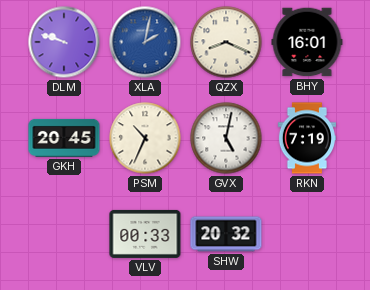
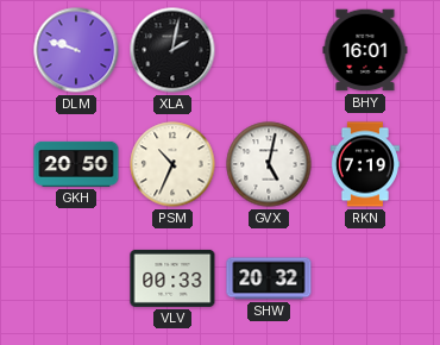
XLA dial: blue -> black (172, 50)
QZX: 8:19 -> none (226, 42)
GKH: 20:45 -> 20:50 (76, 164)
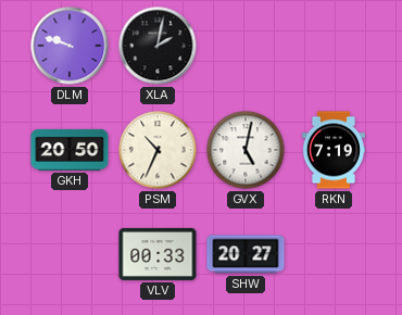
BHY: 16:01 -> none (365, 50)
SHW: 20:32 -> 20:27 (246, 254)
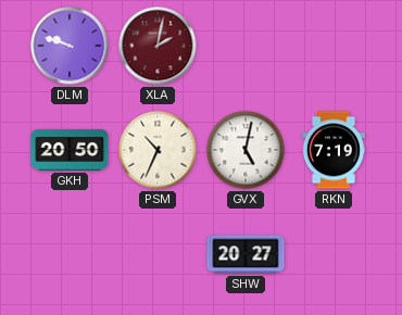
XLA dial: black -> burgundy (158, 46)
VLV: 00:33 -> none (158, 254)
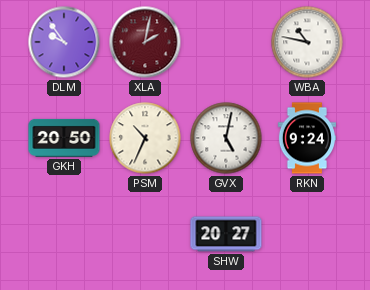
DLM: 9:48 -> 9:54 (64, 42)
WBA: none -> 10:47 (307, 42)
RKN: 7:19 -> 9:24 (307, 138)
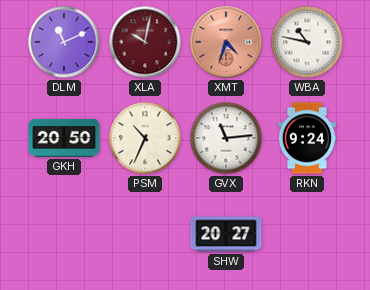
DLM: 9:54 -> 11:11 (64, 42)
XLA: 2:02 -> 10:02 (145, 42)
XMT: none -> 4:33 (226, 42)
GVX: 5:02 -> 11:14 (226, 138)
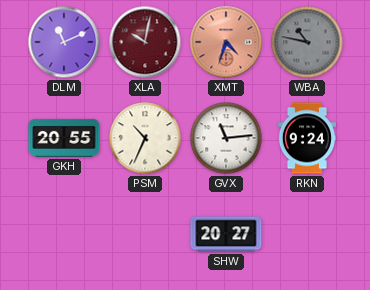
WBA dial: white -> grey (307, 42)
GKH: 20:50 -> 20:55 (64, 138)
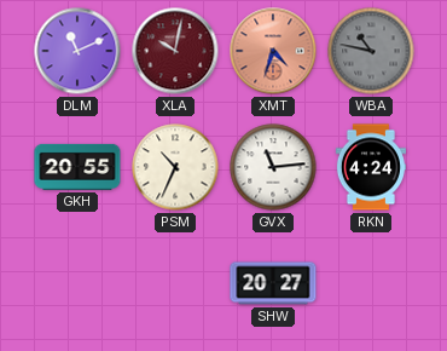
RKN: 9:24 -> 4:24 (371, 167)
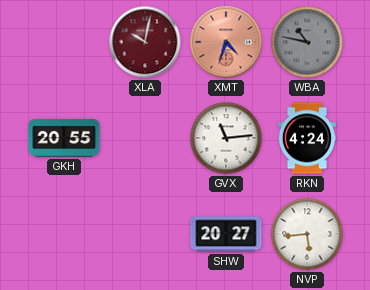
DLM: 11:11 -> none (77, 51)
PSM: 10:34 -> none (175, 167)
NVP: none -> 5:44 (307, 234)
